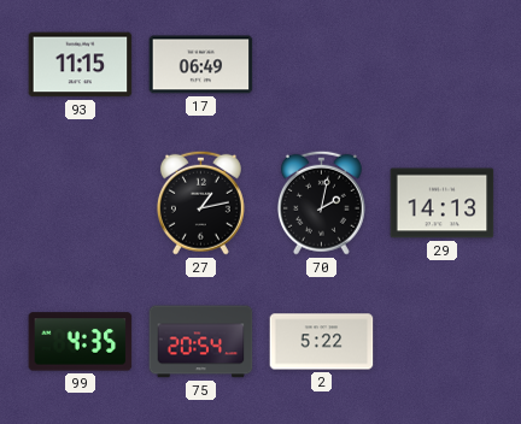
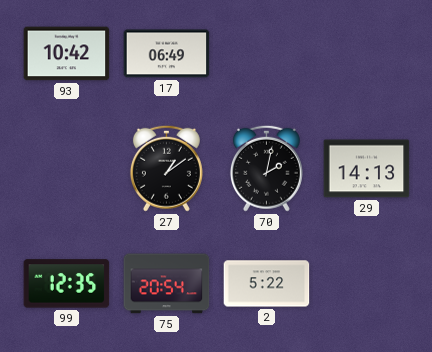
93: 11:15 -> 10:42 (67, 54)
27: 1:13 -> 1:09 (166, 168)
99: 4:35 -> 12:35 (67, 284)
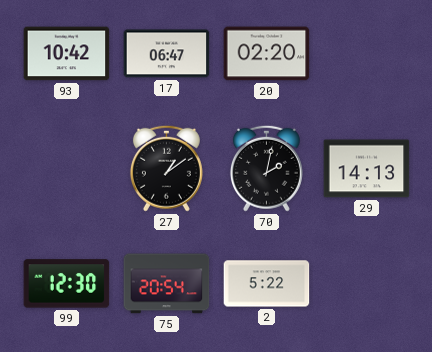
17: 06:49 -> 06:47 (167, 54)
20: none -> 02:20 (267, 54)
99: 12:35 -> 12:30 (67, 284)
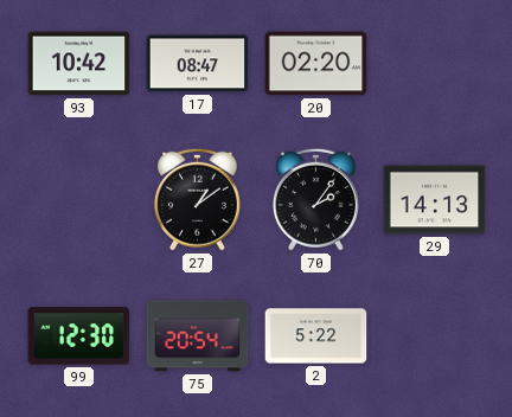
17: 06:47 -> 08:47 (198, 64)
70: 2:02 -> 2:06 (315, 199)
